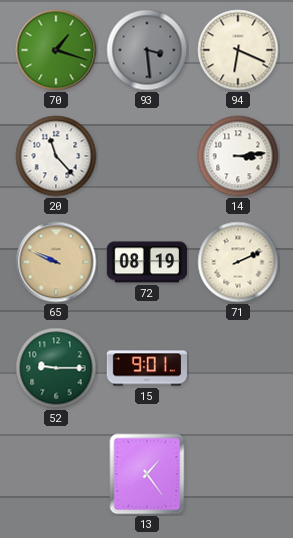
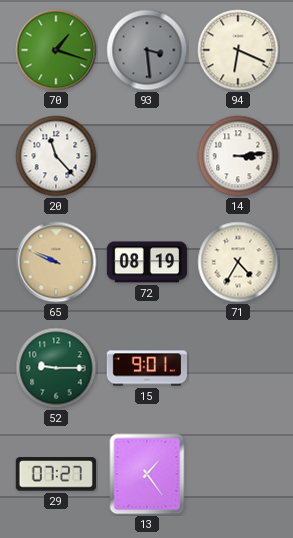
71: 2:11 -> 4:35 (238, 262)
29: none -> 07:27 (56, 474)
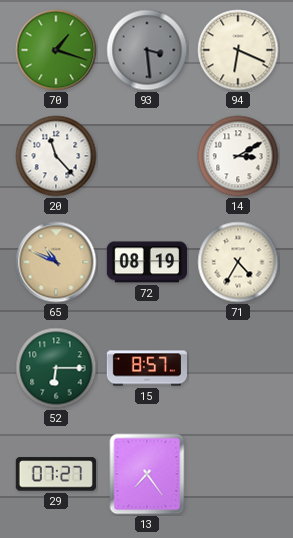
14: 3:14 -> 3:10 (238, 156)
65: 9:49 -> 10:49 (56, 262)
52: 9:15 -> 6:15 (56, 368)
15: 9:01 -> 8:57 (146, 368)
13: 1:24 -> 7:24 (147, 474)
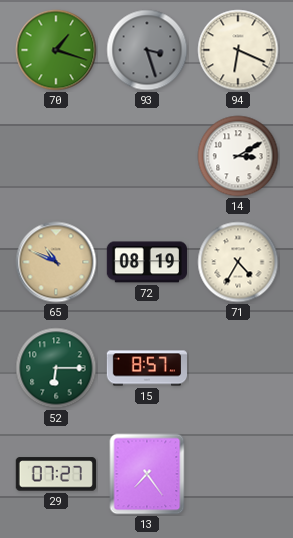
93: 3:29 -> 3:27 (147, 50)
20: 11:23 -> none (56, 156)
